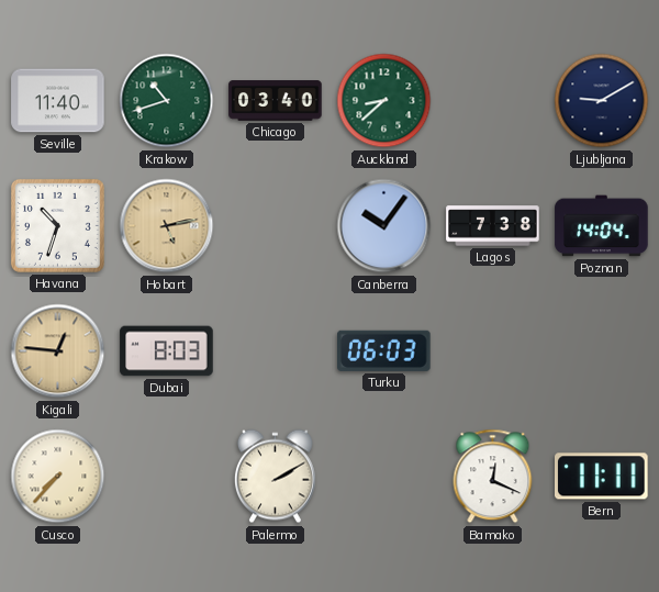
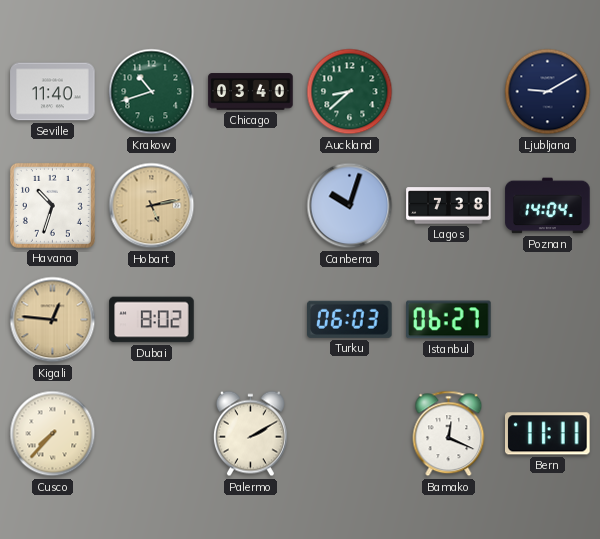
Canberra: 10:06 -> 10:03 (350, 206)
Dubai: 8:03 -> 8:02 (152, 320)
Istanbul: none -> 06:27 (449, 320)
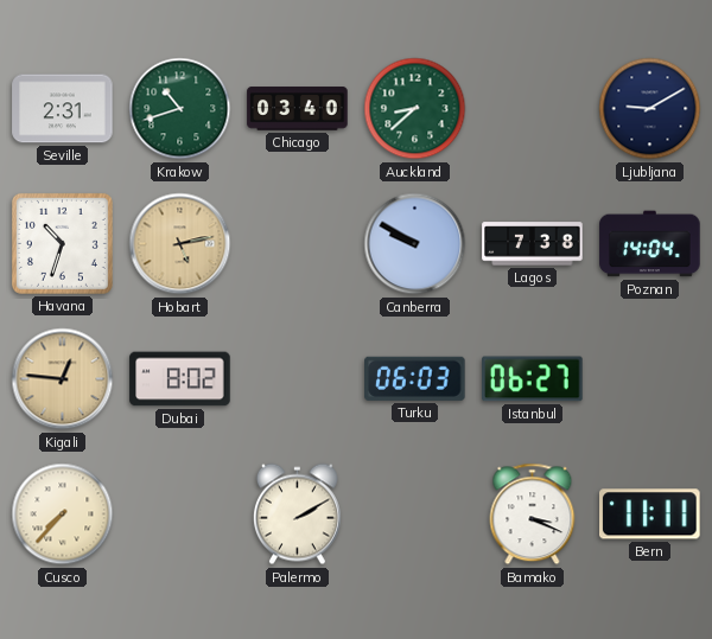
Seville: 11:40 -> 2:31 (63, 109)
Canberra: 10:03 -> 9:50 (415, 244)
Bamako: 12:19 -> 3:19 (533, 515)
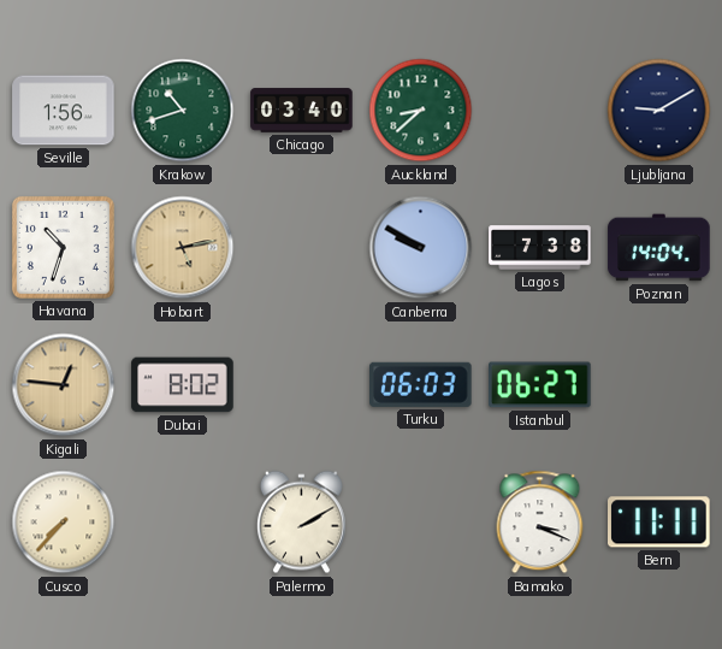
Seville: 2:31 -> 1:56 (64, 111)
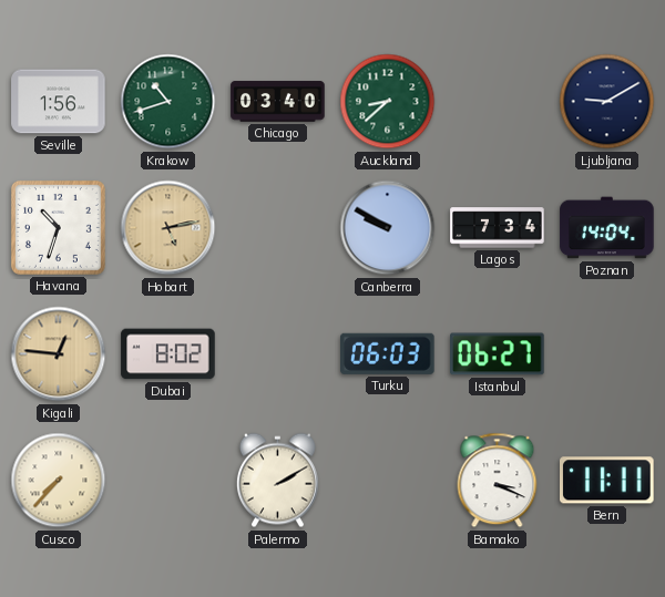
Lagos: 7:38 -> 7:34 (498, 228)
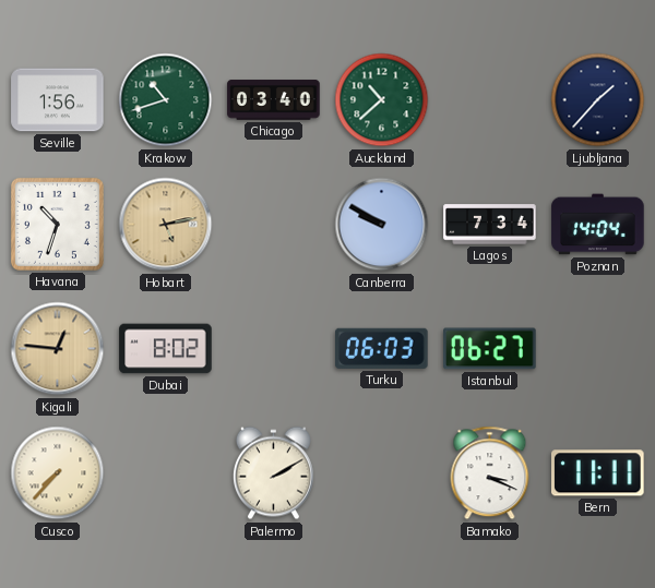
Auckland: 8:38 -> 10:38 (382, 100)
Ljubljana: 9:10 -> 1:37 (598, 100)
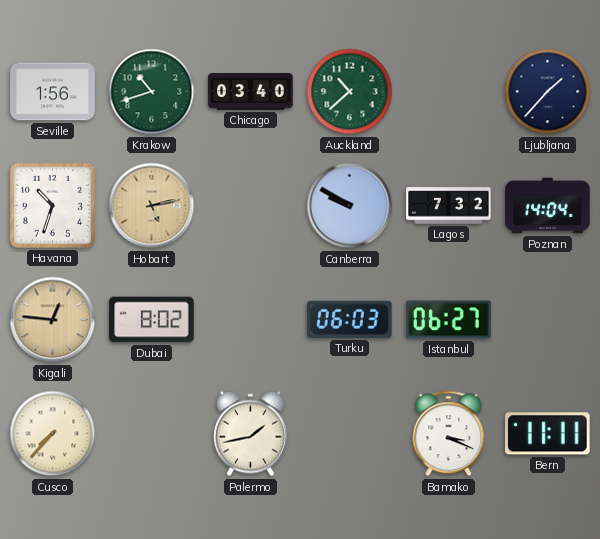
Lagos: 7:34 -> 7:32 (449, 206)
Palermo: 2:10 -> 1:43 (250, 434)
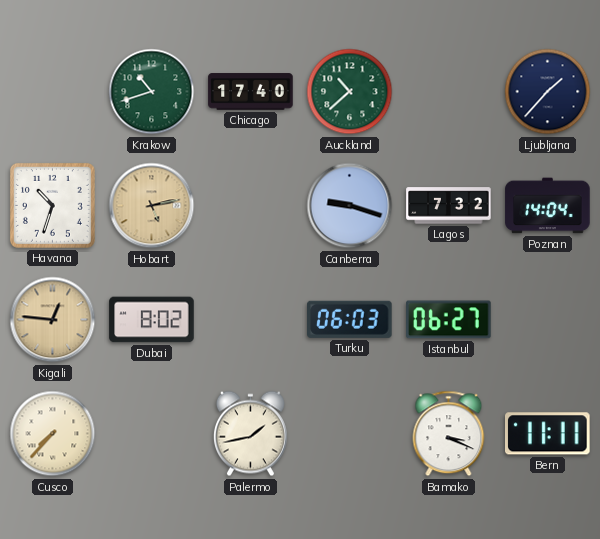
Seville: 1:56 -> none (53, 92)
Chicago: 03:40 -> 17:40 (251, 92)
Canberra: 9:50 -> 9:18 (350, 206)
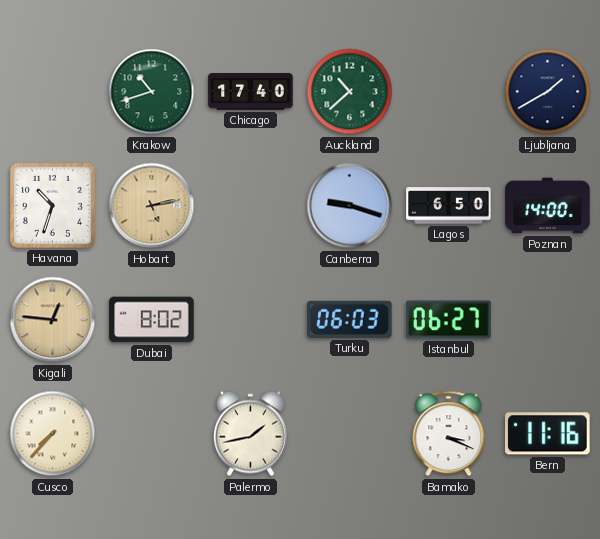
Ljubljana: 1:37 -> 1:40 (548, 92)
Lagos: 7:32 -> 6:50 (449, 206)
Poznan: 14:04 -> 14:00 (548, 206)
Bern: 11:11 -> 11:16 (548, 434)
